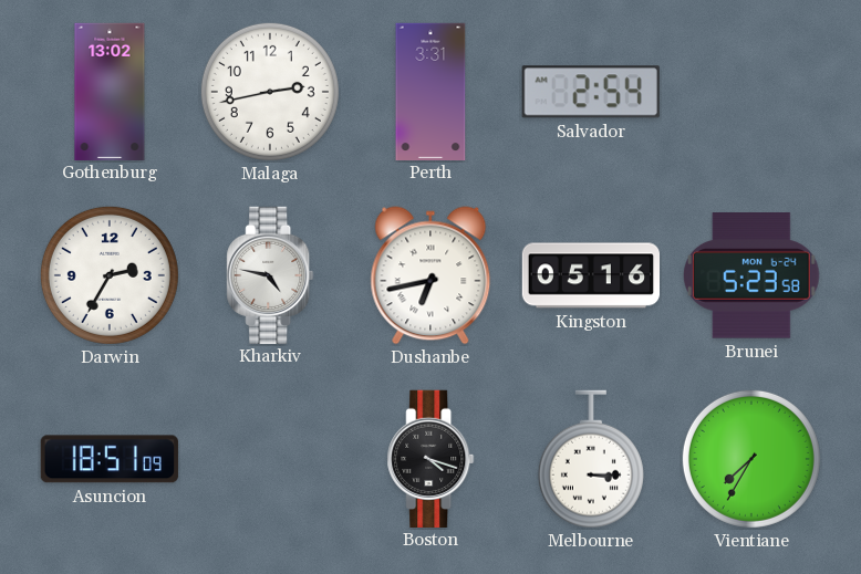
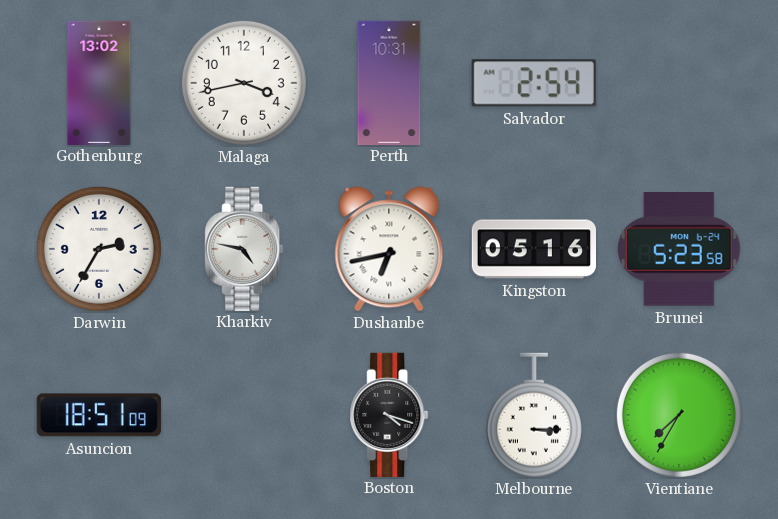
Malaga: 2:43 -> 3:43 (244, 83)
Perth: 3:31 -> 10:31 (389, 82)
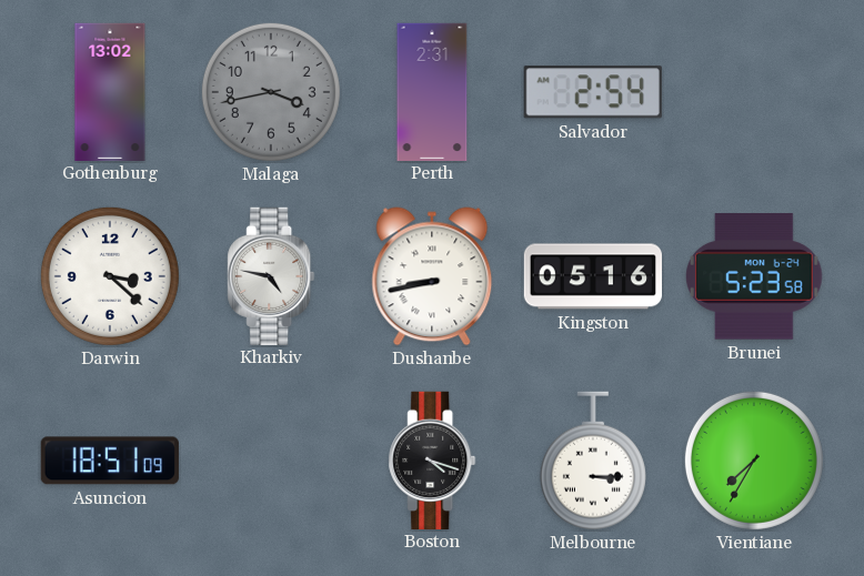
Malaga dial: white -> grey (271, 92)
Perth: 10:31 -> 2:31 (432, 91)
Darwin: 2:35 -> 3:22 (110, 276)
Dushanbe: 6:43 -> 8:43 (432, 276)
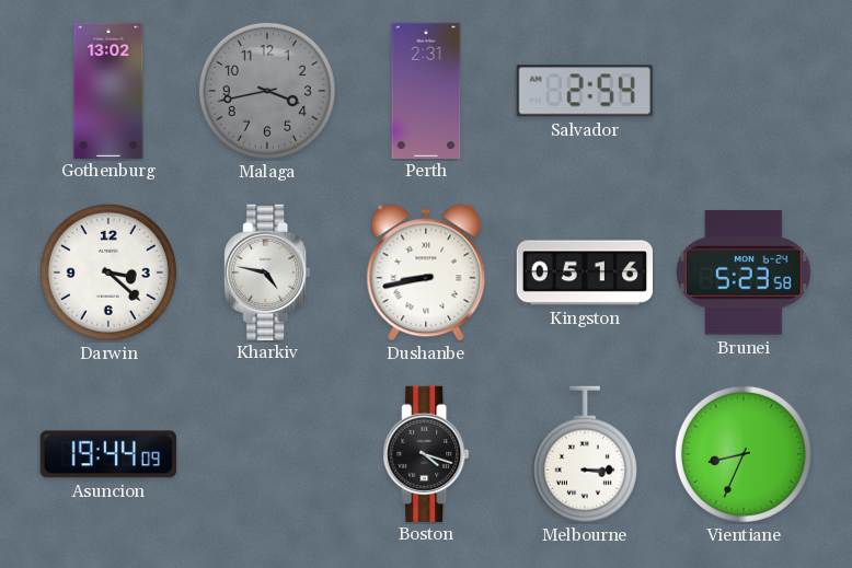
Asuncion: 18:51 -> 19:44 (108, 454)
Vientiane: 7:35 -> 8:34 (744, 454)
